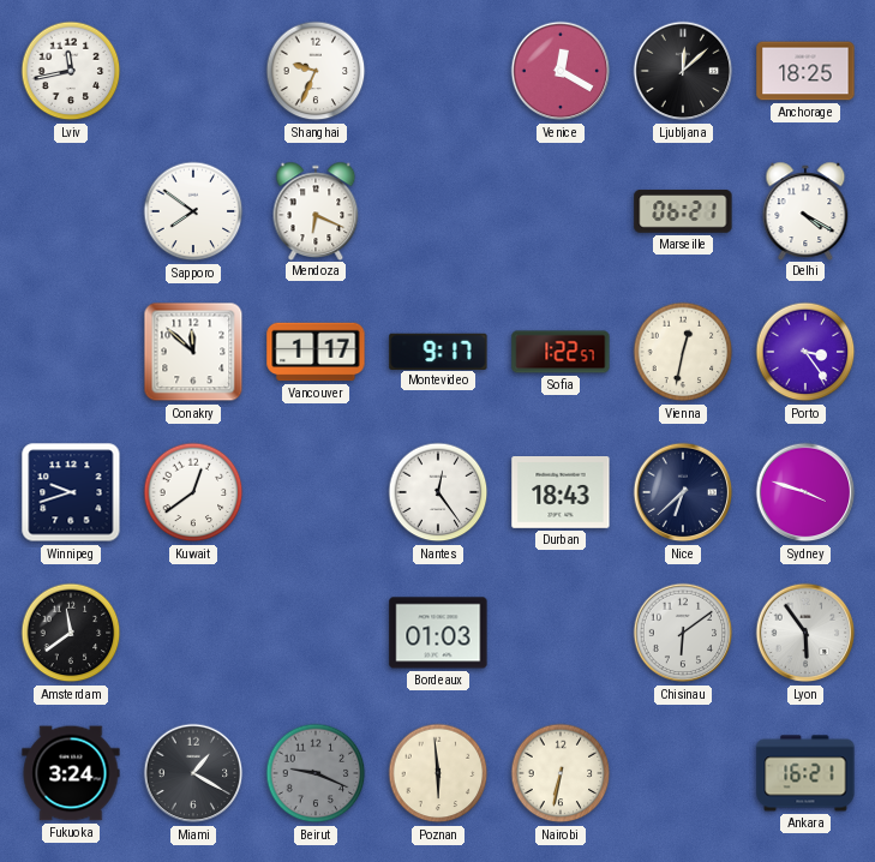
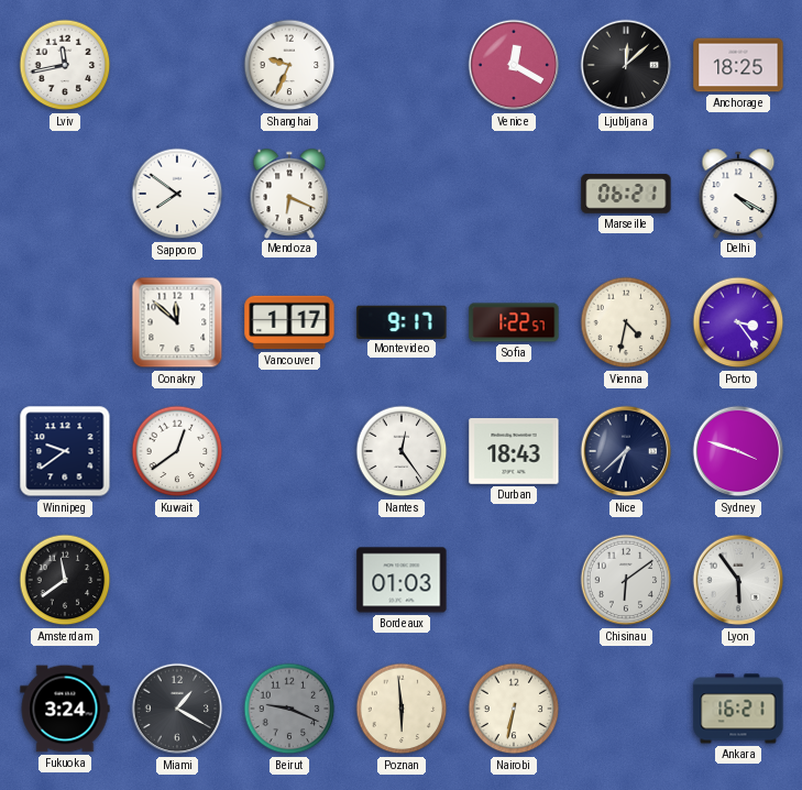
Vienna: 12:32 -> 4:32 (626, 322)
Winnipeg: 9:42 -> 9:39 (65, 451)
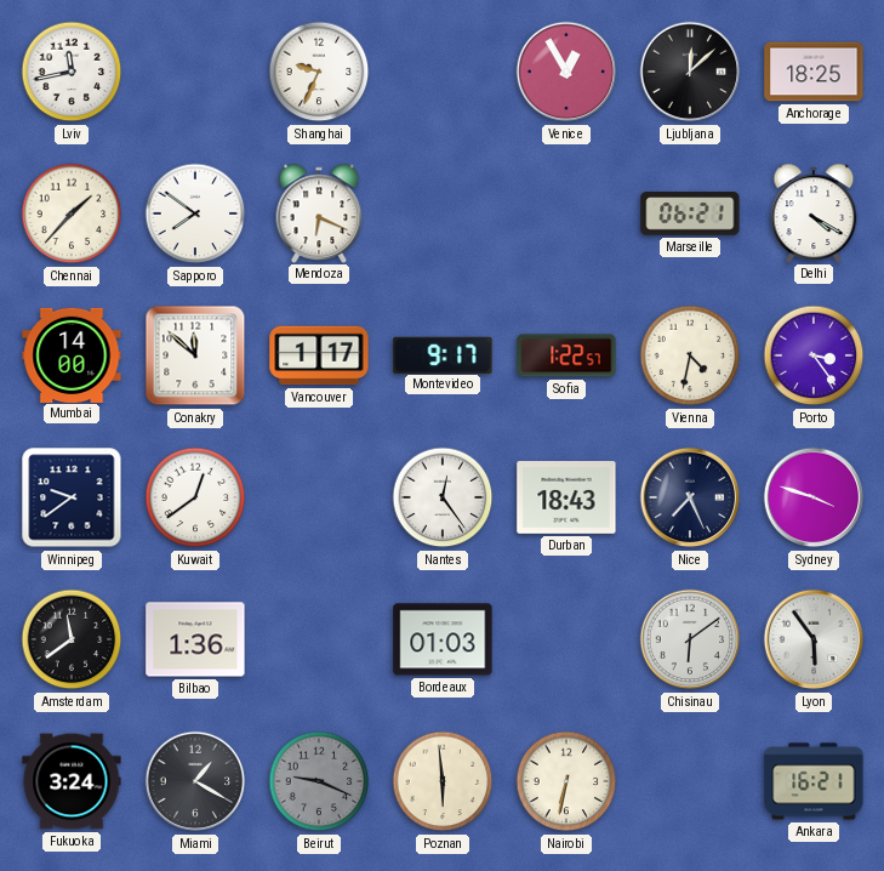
Venice: 12:20 -> 12:55 (566, 72)
Chennai: none -> 1:37 (72, 214)
Mumbai: none -> 14:00 (72, 354)
Nice: 6:38 -> 7:26 (690, 497)
Bilbao: none -> 1:36 (195, 639)
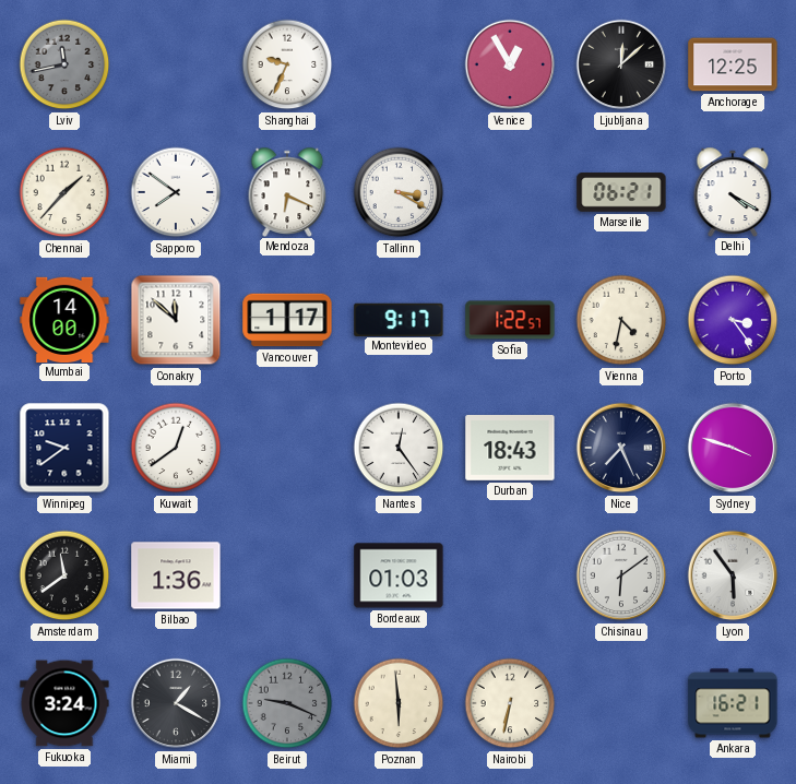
Lviv dial: white -> grey (64, 64)
Anchorage: 18:25 -> 12:25 (733, 64)
Tallinn: none -> 3:20 (399, 192)
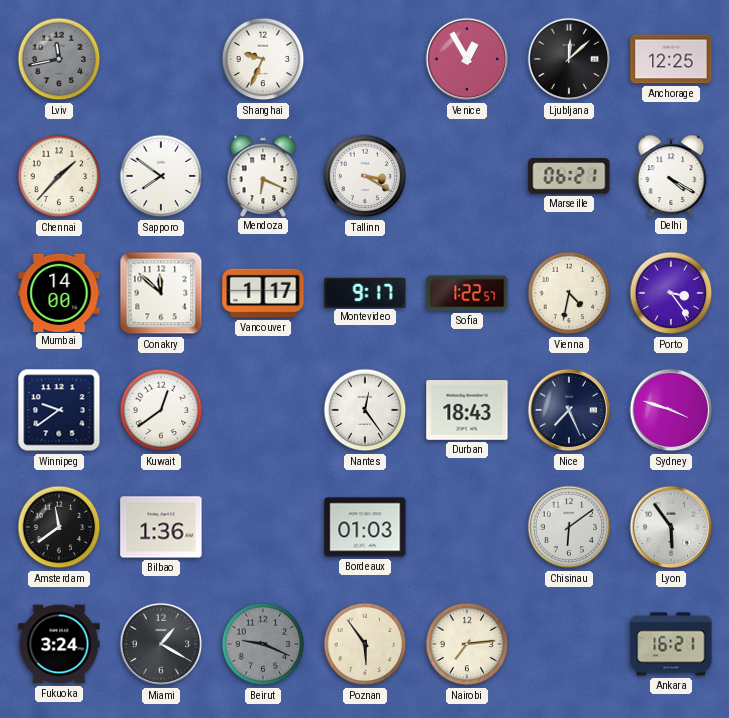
Poznan: 5:59 -> 5:54 (365, 644)
Nairobi: 6:32 -> 7:14 (467, 644)
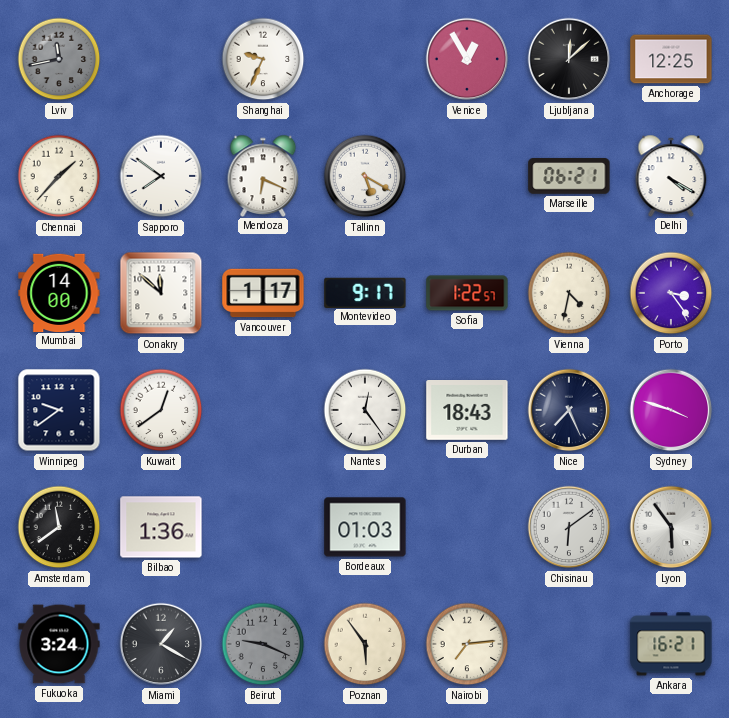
Tallinn: 3:20 -> 5:20 (365, 176)
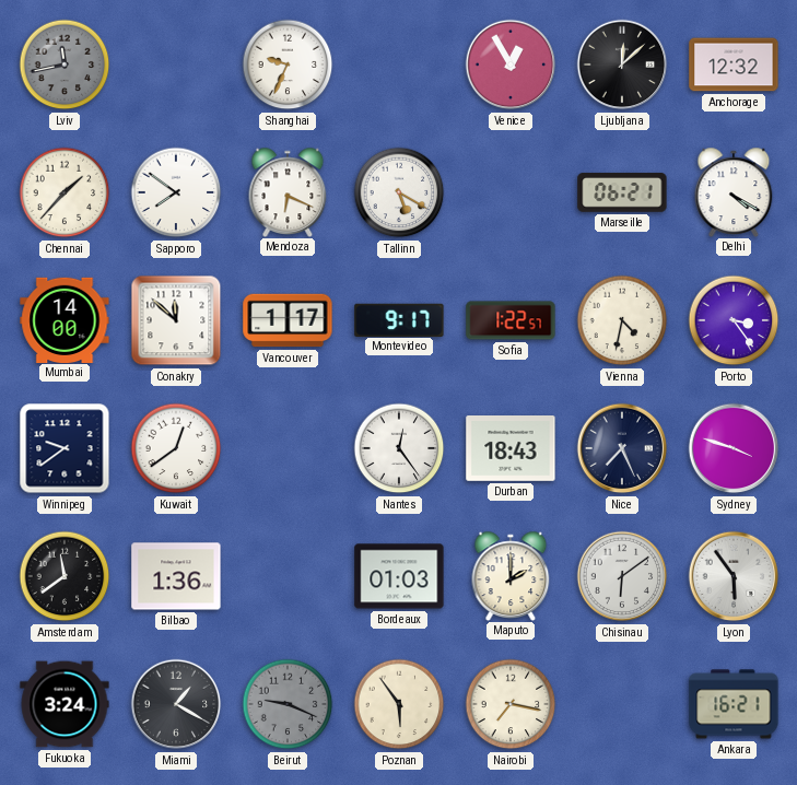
Anchorage: 12:25 -> 12:32 (734, 65)
Maputo: none -> 2:00 (511, 575)
Nairobi: 7:14 -> 7:17 (511, 704)
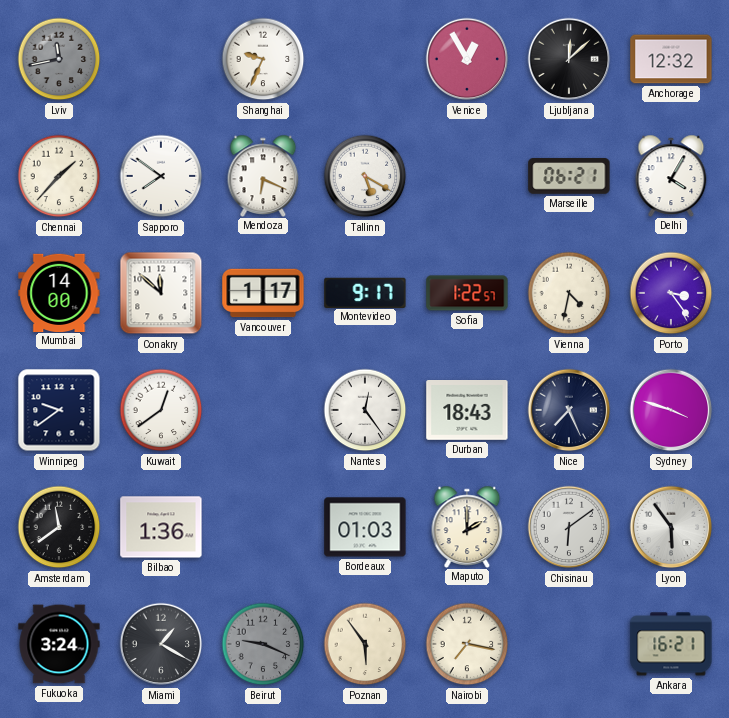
Delhi: 4:20 -> 4:05 (671, 175)
